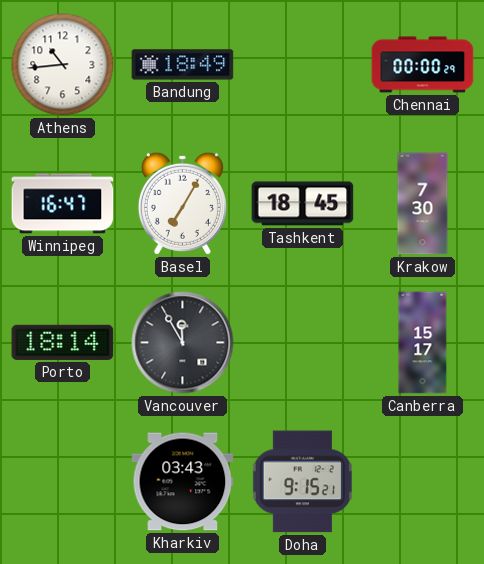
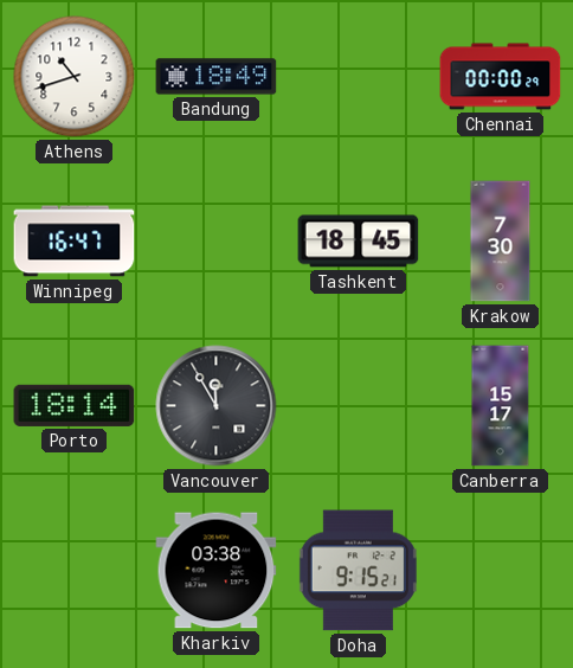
Athens: 10:44 -> 10:42 (75, 77)
Basel: 7:05 -> none (182, 203)
Kharkiv: 03:43 -> 03:38 (217, 571)
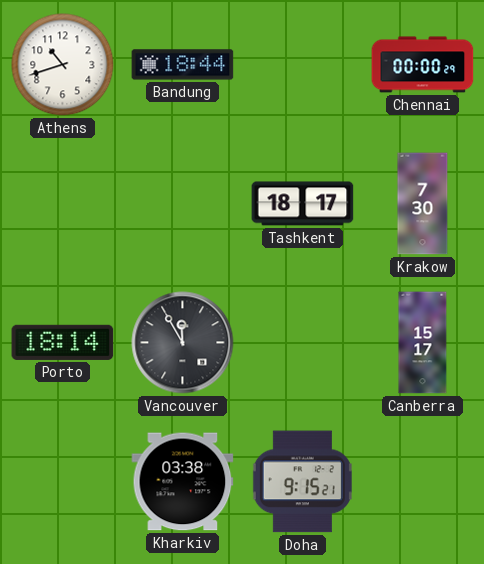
Bandung: 18:49 -> 18:44 (183, 65)
Winnipeg: 16:47 -> none (75, 242)
Tashkent: 18:45 -> 18:17 (303, 204)
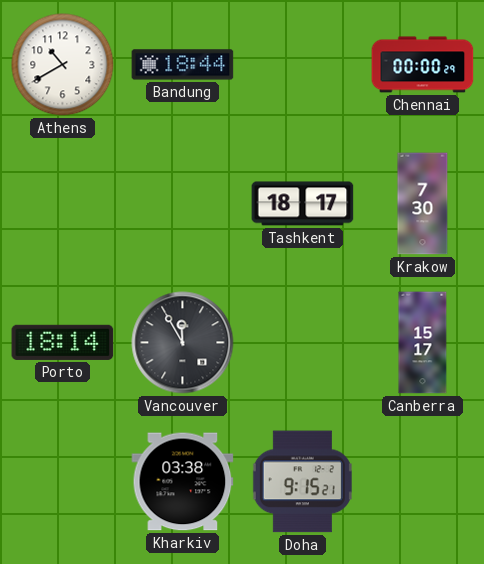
Athens: 10:42 -> 10:40 (63, 65)
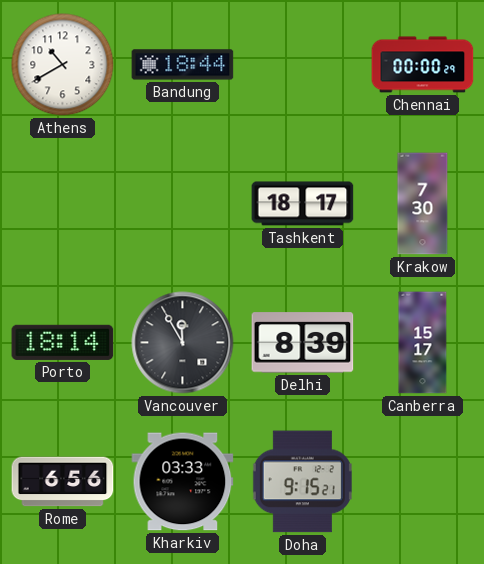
Delhi: none -> 8:39 (303, 343)
Rome: none -> 6:56 (63, 482)
Kharkiv: 03:38 -> 03:33 (183, 482)
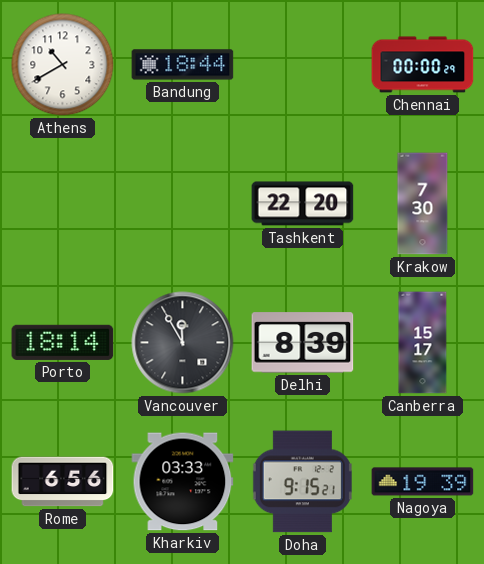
Tashkent: 18:17 -> 22:20 (303, 204)
Nagoya: none -> 19:39 (423, 482)
